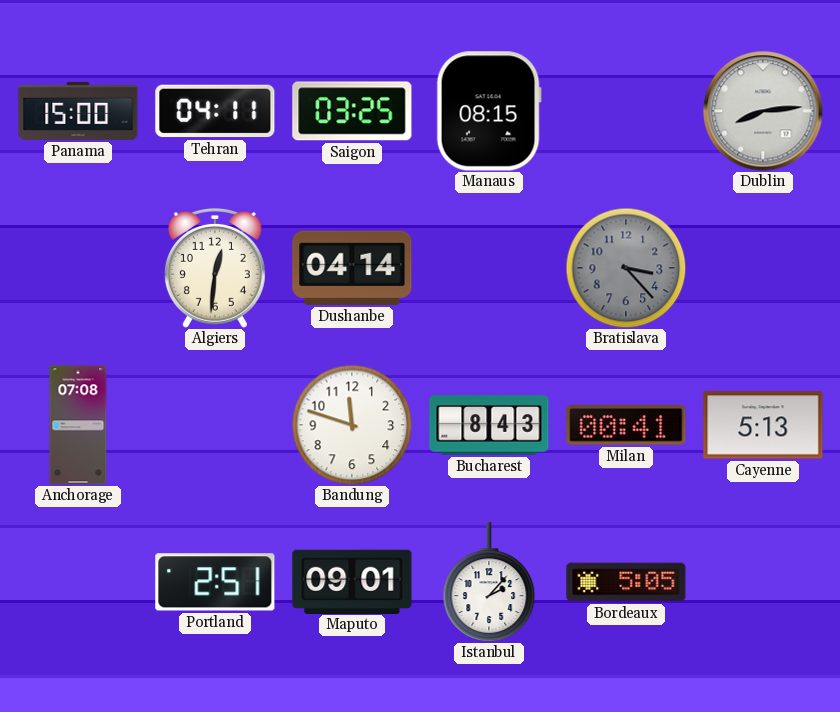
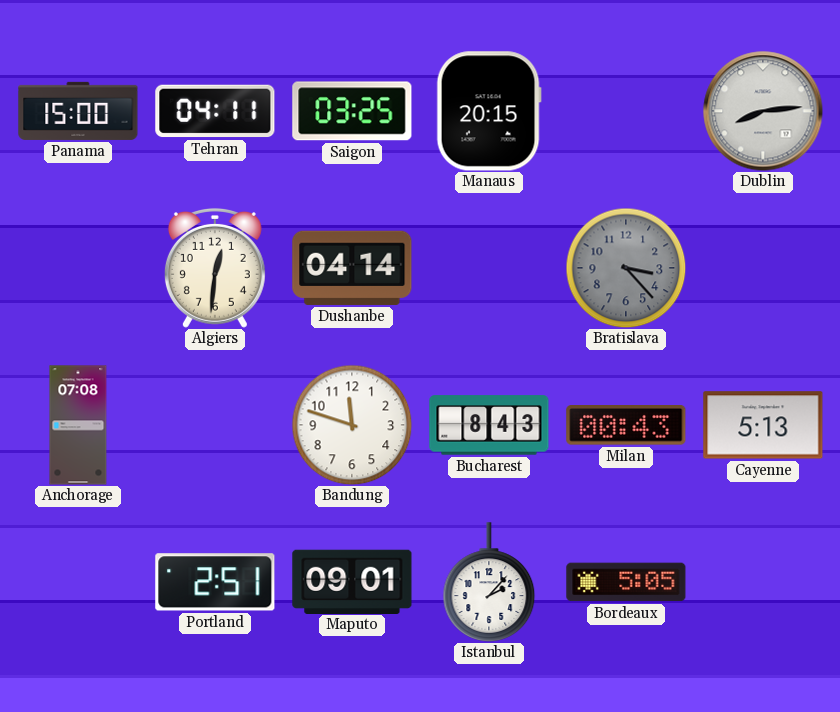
Manaus: 08:15 -> 20:15 (489, 111)
Milan: 00:41 -> 00:43 (626, 425)
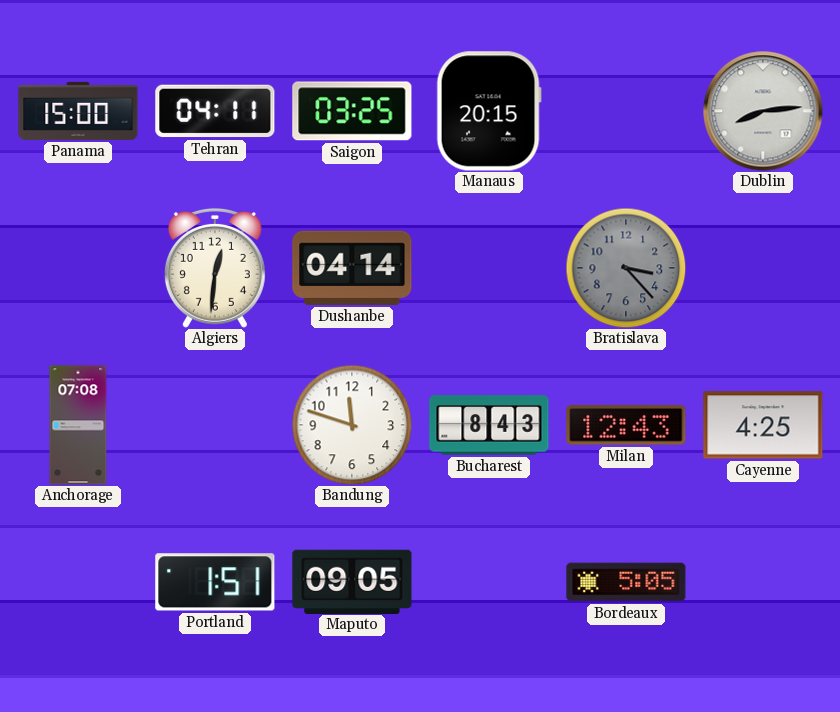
Milan: 00:43 -> 12:43 (626, 425)
Cayenne: 5:13 -> 4:25 (763, 425)
Portland: 2:51 -> 1:51 (215, 582)
Maputo: 09:01 -> 09:05 (352, 581)
Istanbul: 2:07 -> none (489, 582)
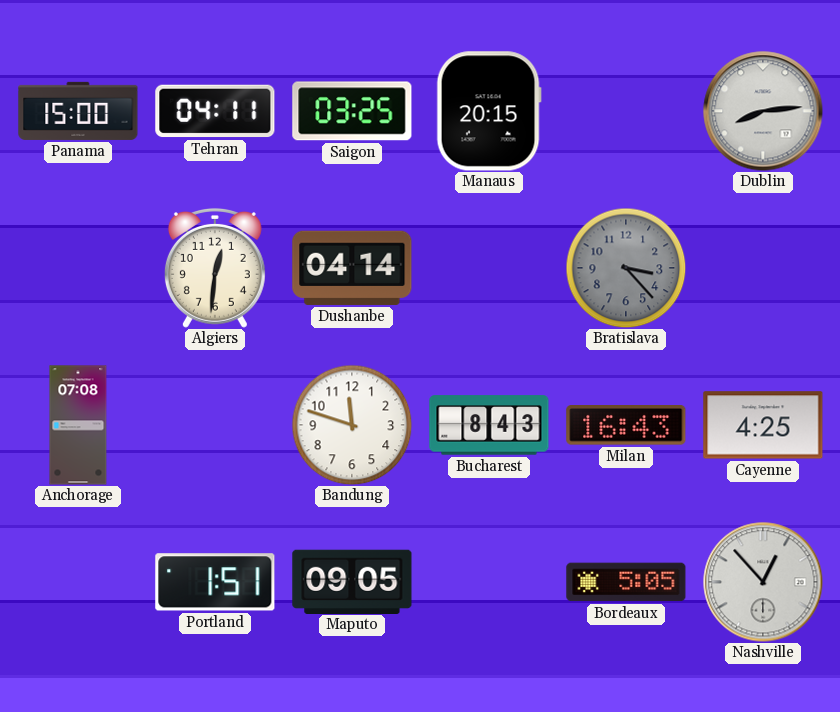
Milan: 12:43 -> 16:43 (626, 425)
Nashville: none -> 12:53 (763, 582)
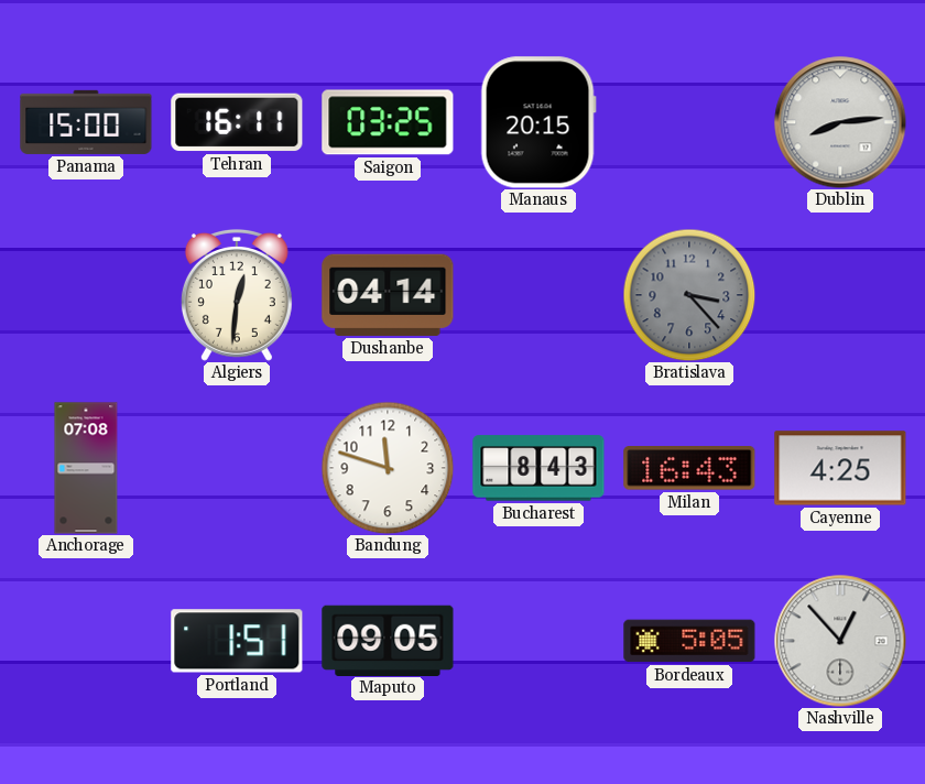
Tehran: 04:11 -> 16:11 (237, 122)
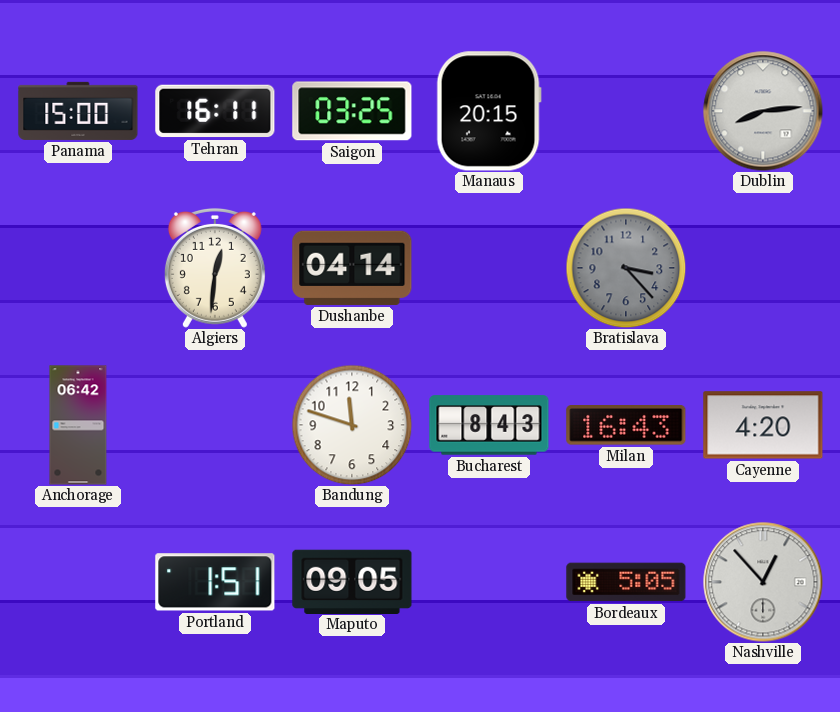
Anchorage: 07:08 -> 06:42 (78, 425)
Cayenne: 4:25 -> 4:20 (763, 425)
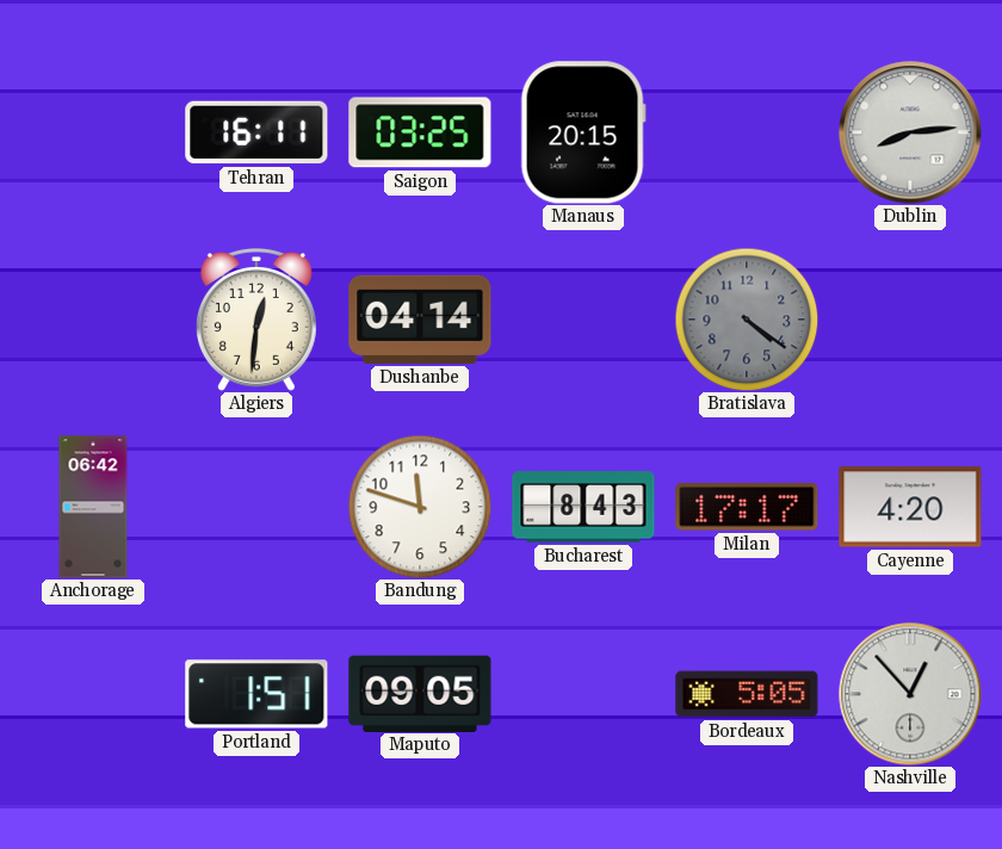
Panama: 15:00 -> none (78, 111)
Bratislava: 3:23 -> 4:21 (747, 320)
Milan: 16:43 -> 17:17 (747, 507)
